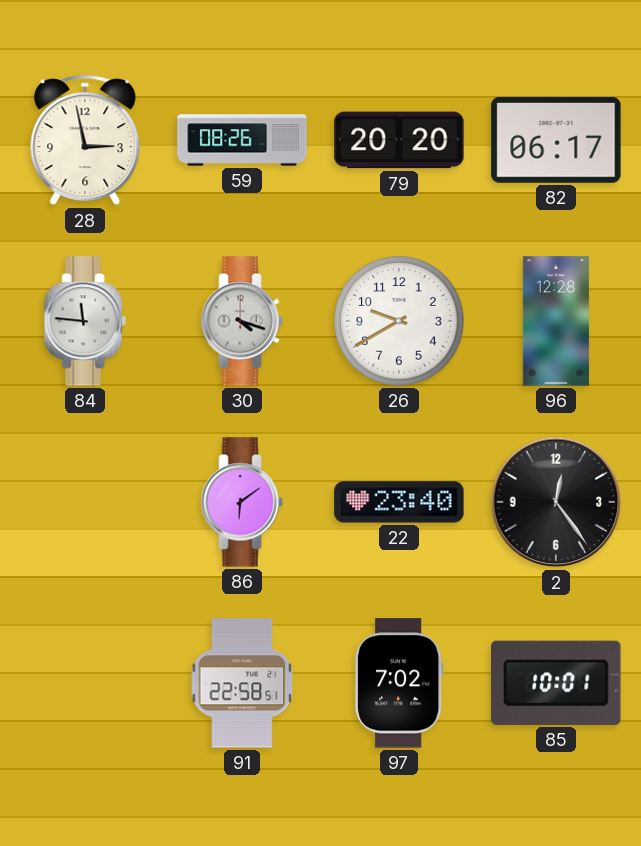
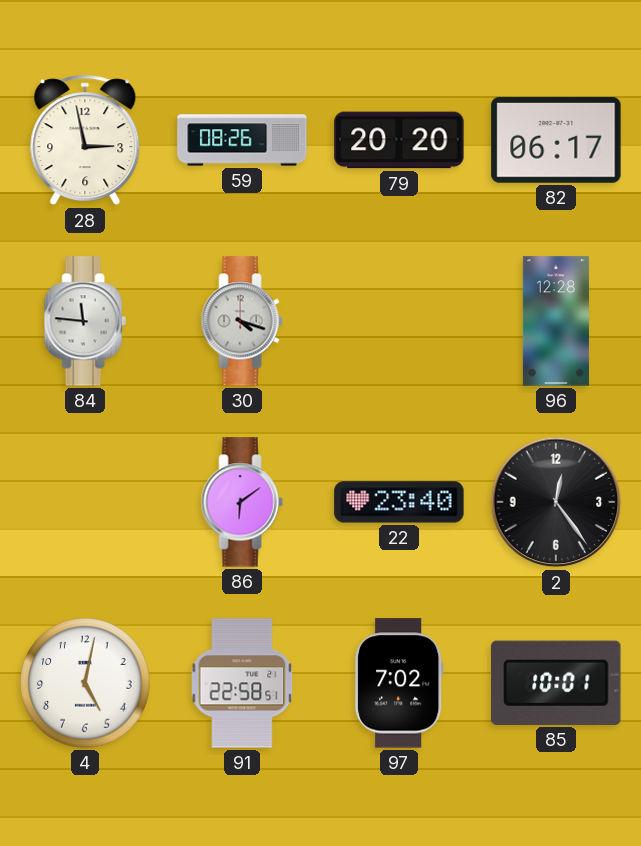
26: 9:40 -> none (399, 321)
4: none -> 5:02 (85, 683)
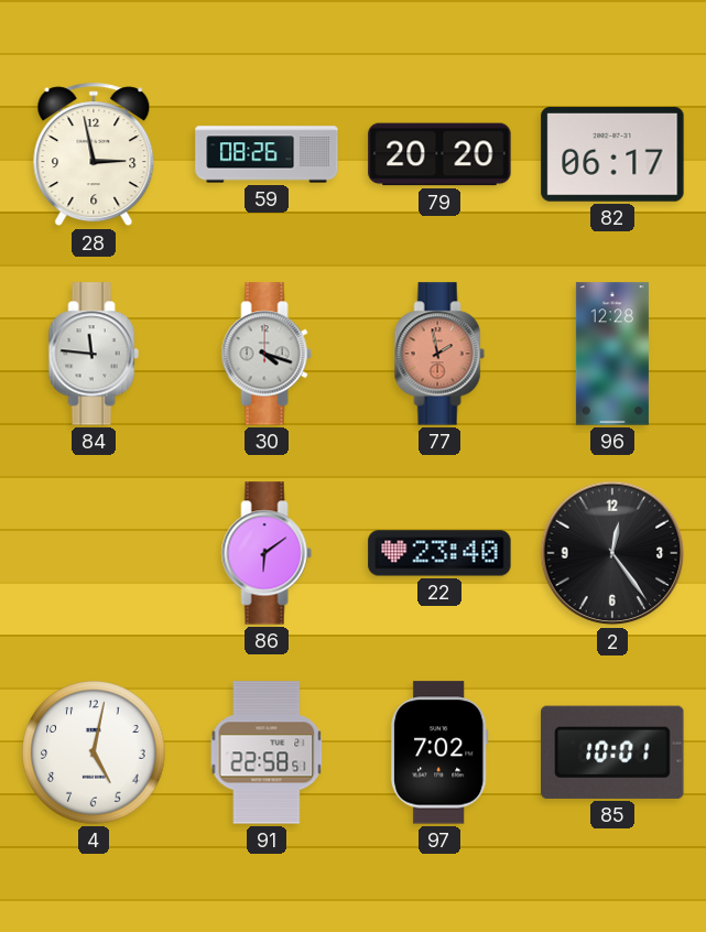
77: none -> 1:58 (439, 354)
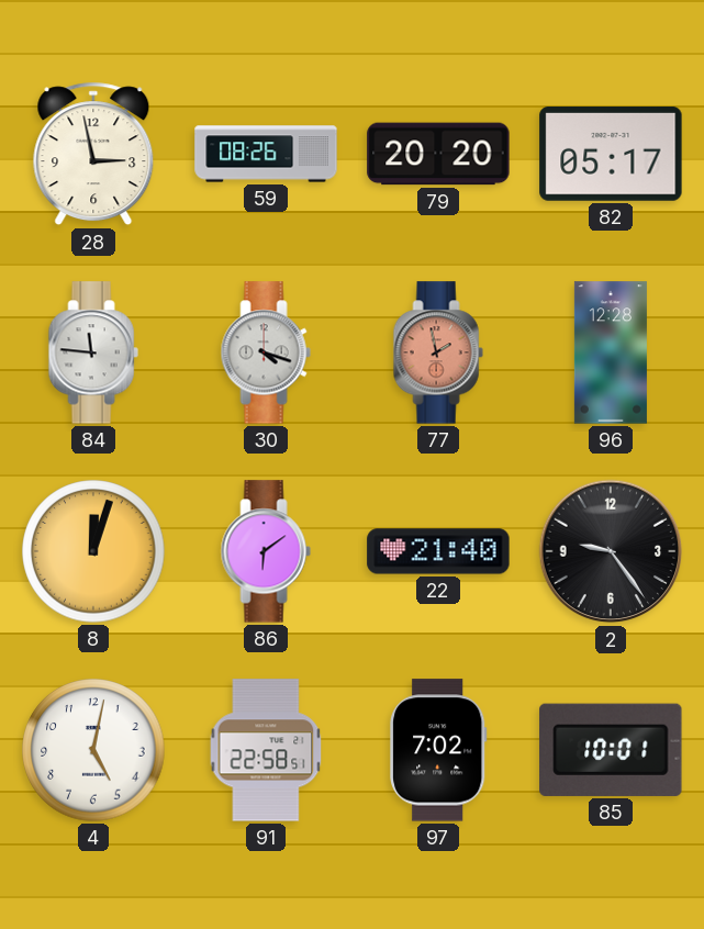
82: 06:17 -> 05:17 (611, 155)
8: none -> 12:03 (93, 551)
22: 23:40 -> 21:40 (438, 551)
2: 12:24 -> 9:24 (611, 551)
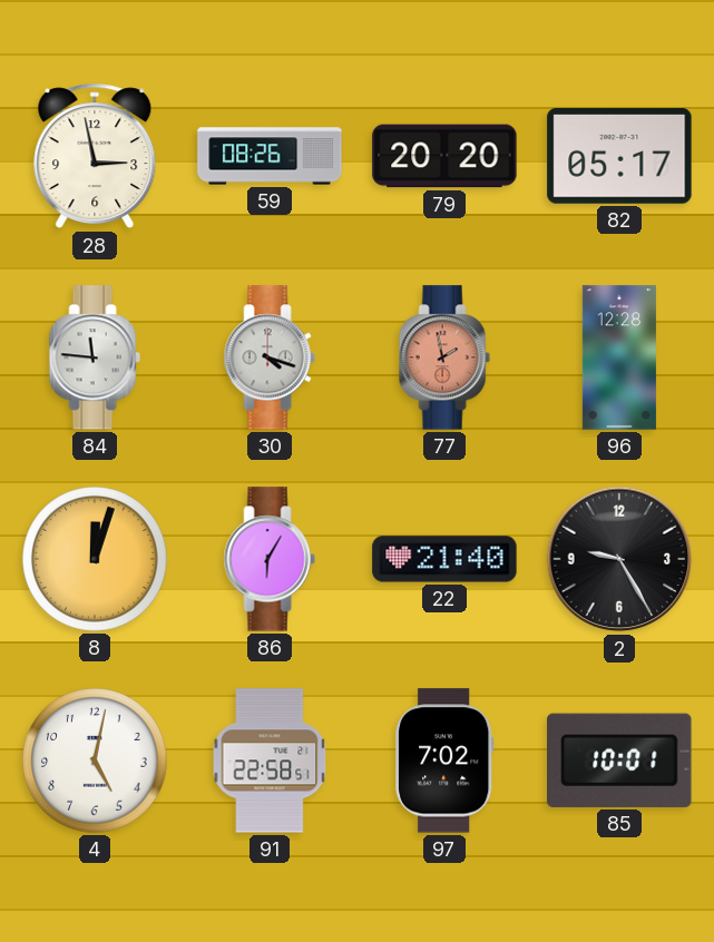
86: 6:09 -> 6:05 (270, 559)
2: 9:24 -> 9:25 (619, 559)
